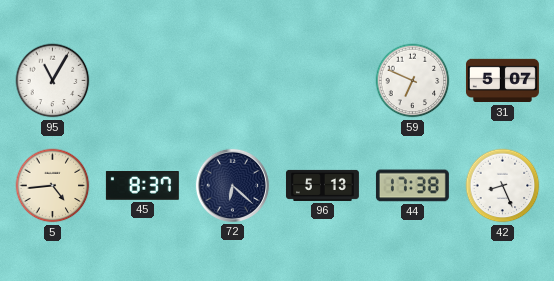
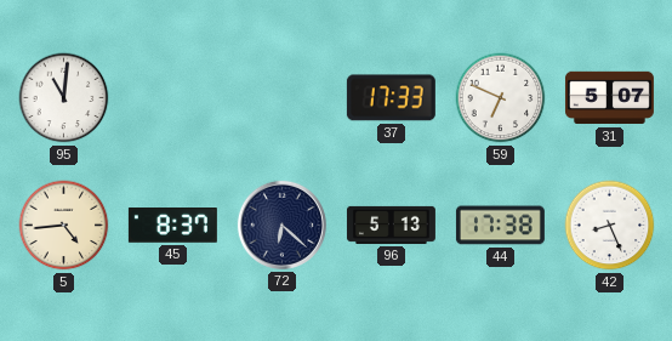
95: 11:05 -> 11:01 (64, 98)
37: none -> 17:33 (391, 98)
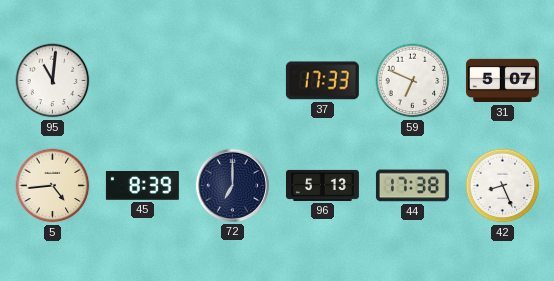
45: 8:37 -> 8:39 (142, 186)
72: 6:22 -> 7:00 (232, 185)
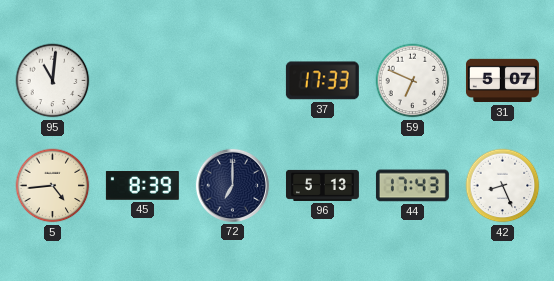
44: 17:38 -> 17:43 (412, 186)
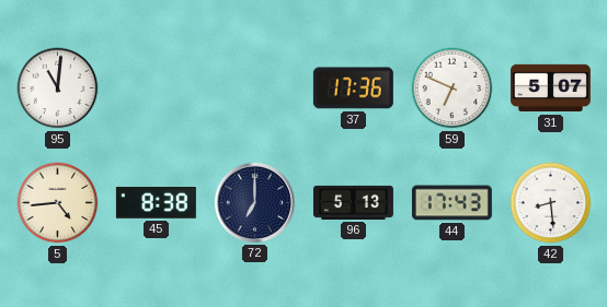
37: 17:33 -> 17:36 (353, 88)
45: 8:39 -> 8:38 (156, 203)
42: 8:26 -> 8:29 (551, 203)
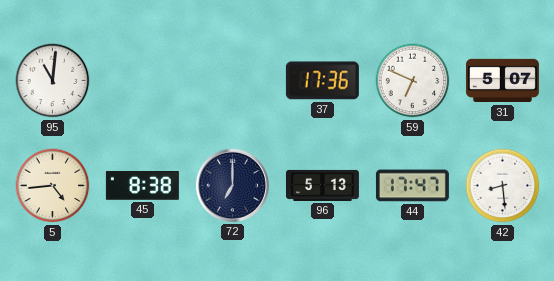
44: 17:43 -> 17:47 (412, 186)
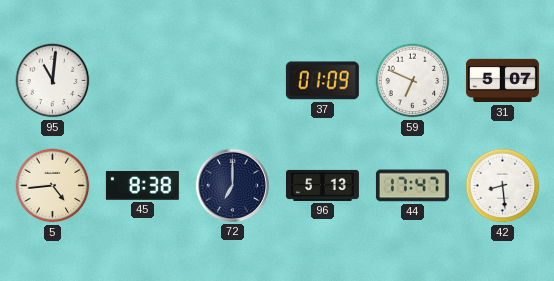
37: 17:36 -> 01:09 (322, 81)
